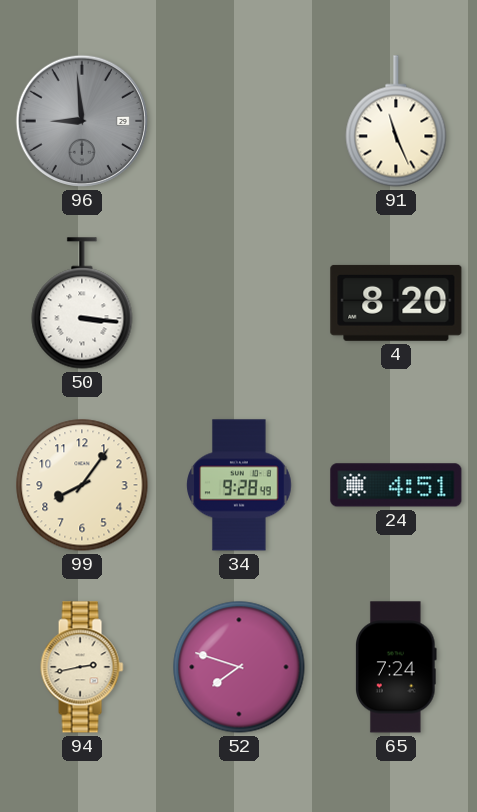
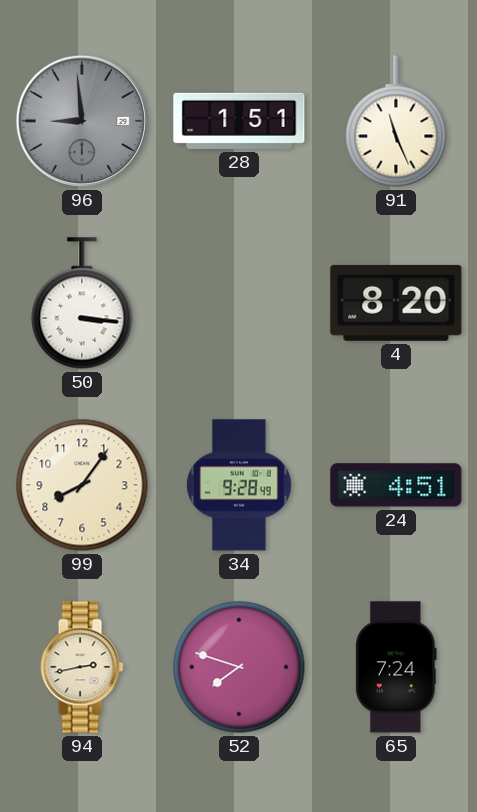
28: none -> 1:51 (239, 121)
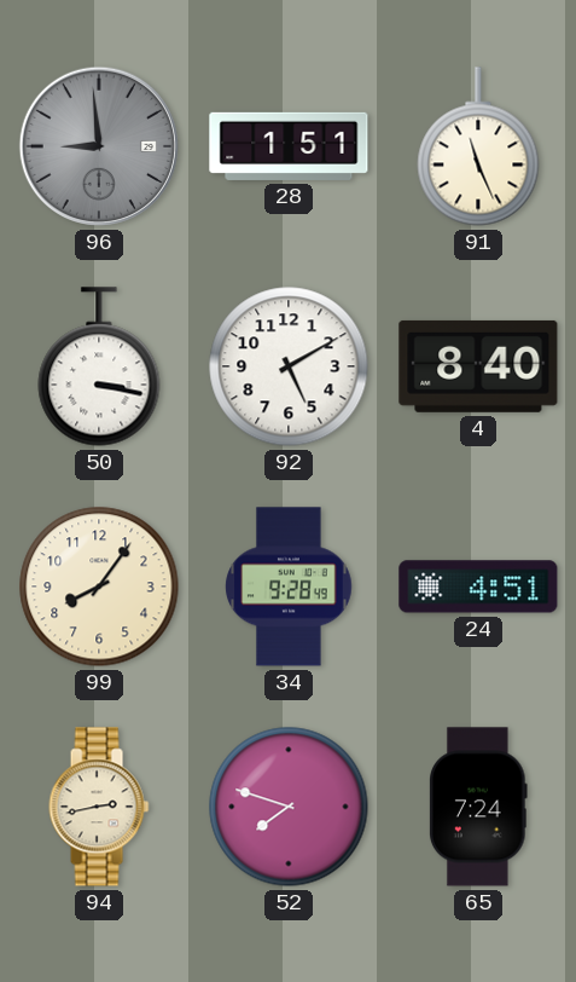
50: 3:16 -> 3:17 (99, 366)
92: none -> 5:10 (289, 366)
4: 8:20 -> 8:40 (478, 366)
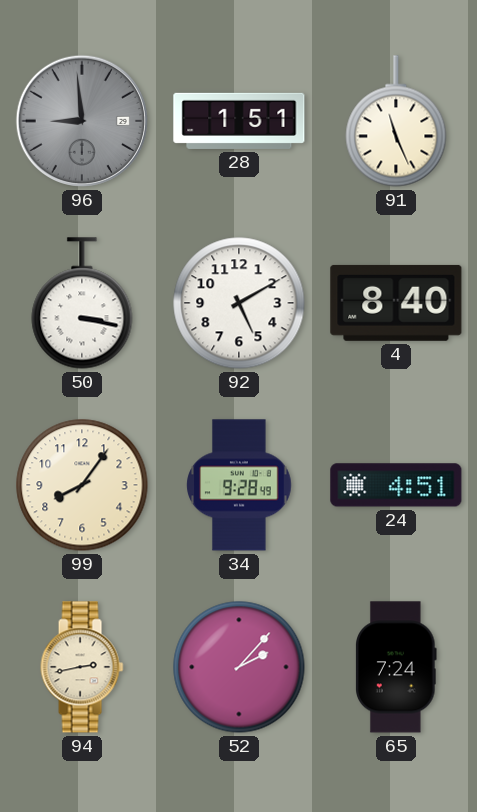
52: 7:48 -> 2:07 (239, 667)
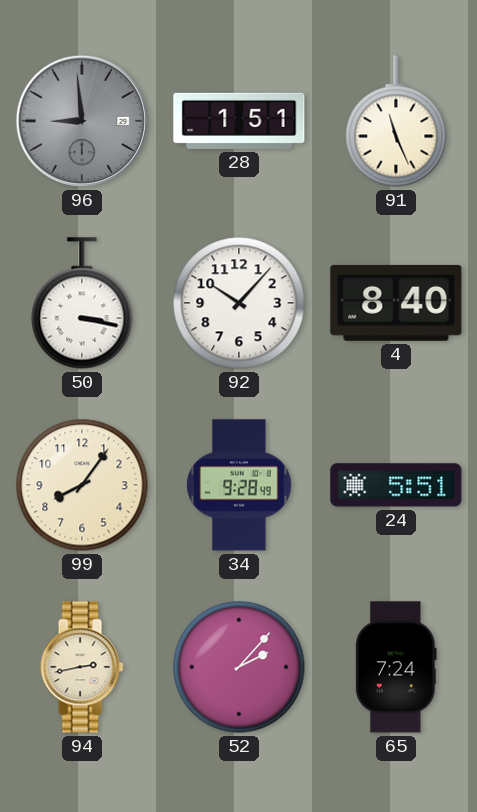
92: 5:10 -> 10:07 (239, 303)
24: 4:51 -> 5:51 (396, 485)
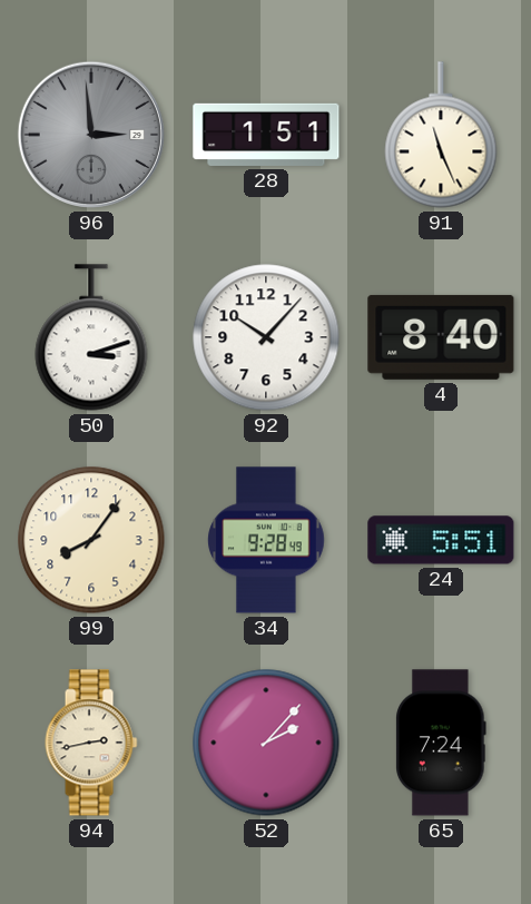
96: 8:59 -> 2:59 (91, 135)
50: 3:17 -> 3:12 (91, 337)
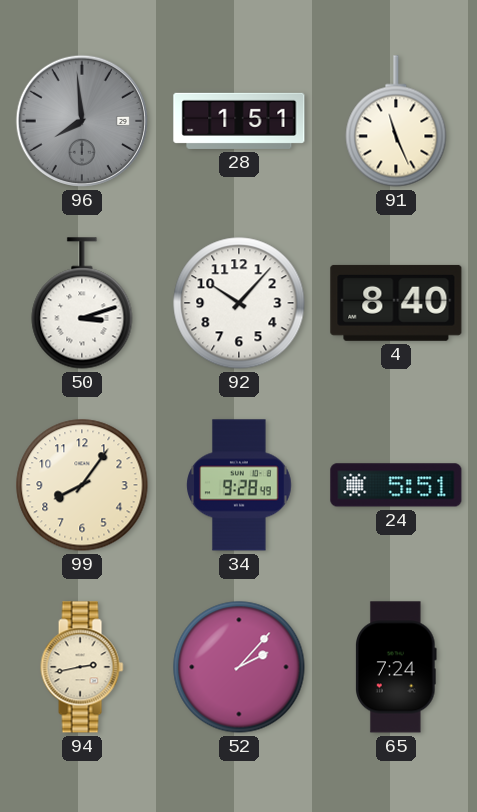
96: 2:59 -> 7:59 (82, 121)
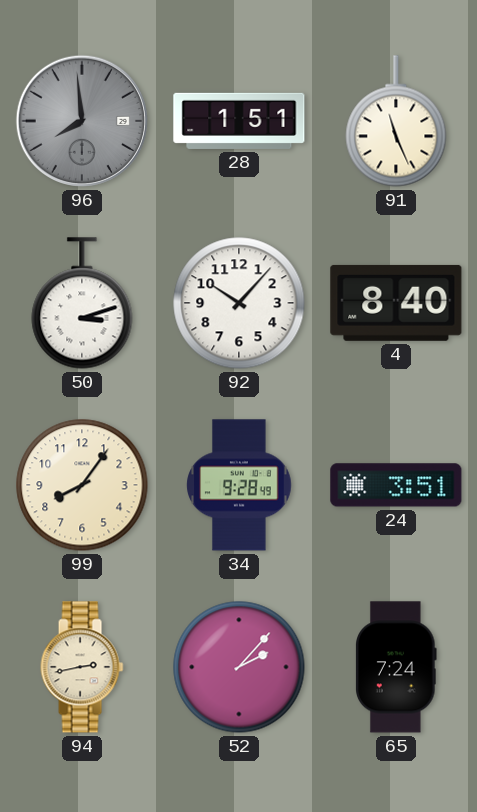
24: 5:51 -> 3:51 (396, 485)
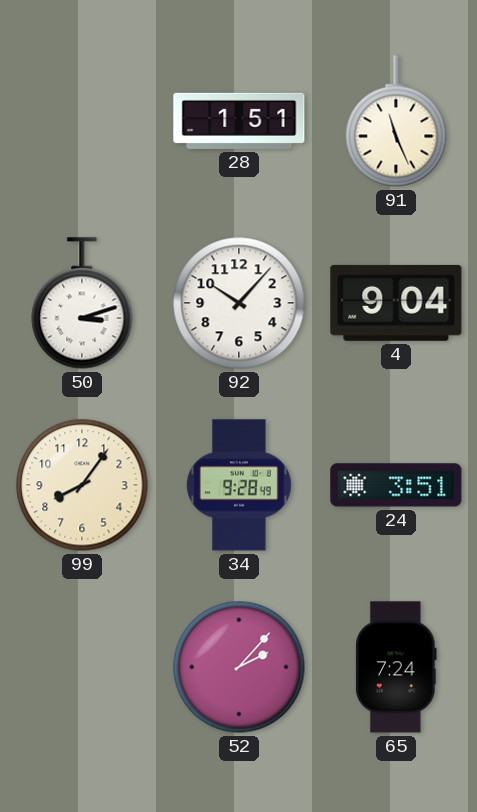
96: 7:59 -> none (82, 121)
4: 8:40 -> 9:04 (396, 303)
94: 2:43 -> none (82, 667)
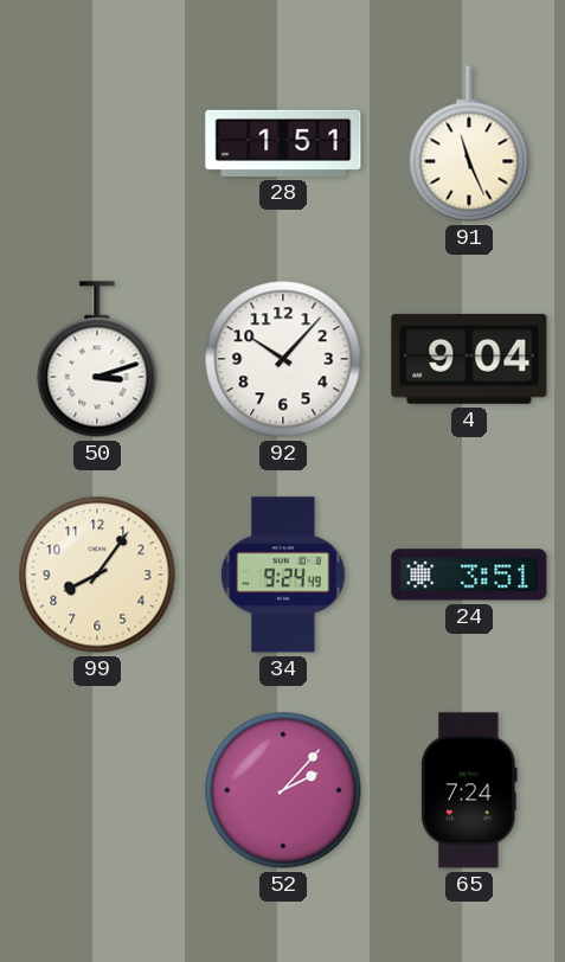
34: 9:28 -> 9:24 (283, 575)
